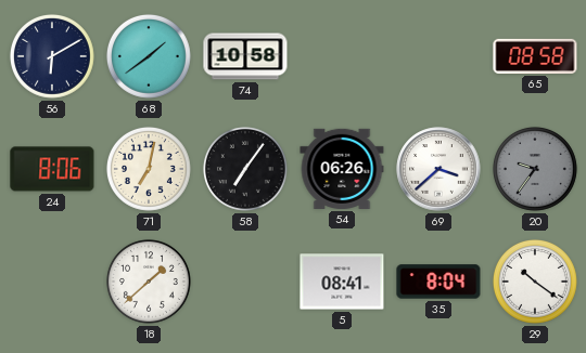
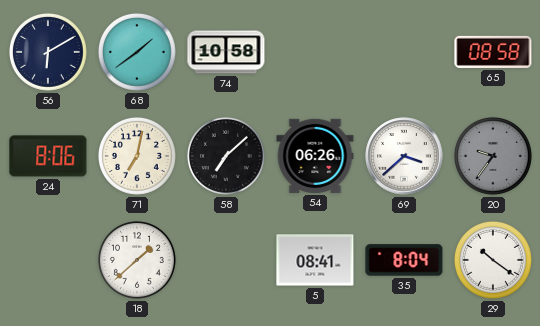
58: 7:06 -> 7:08 (226, 156)
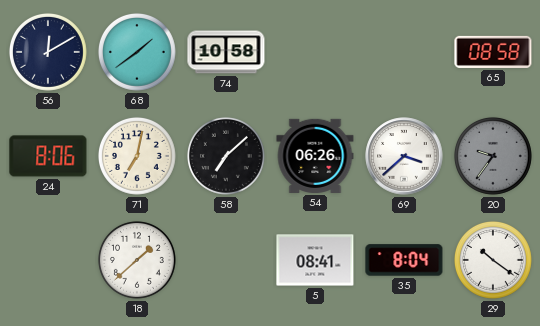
56: 6:10 -> 12:10 (48, 52)
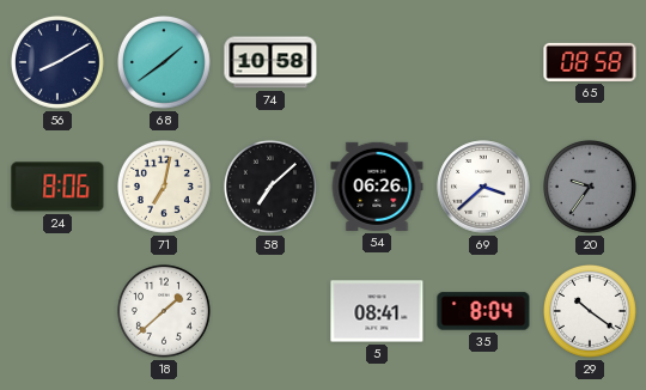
56: 12:10 -> 8:10 (57, 62)
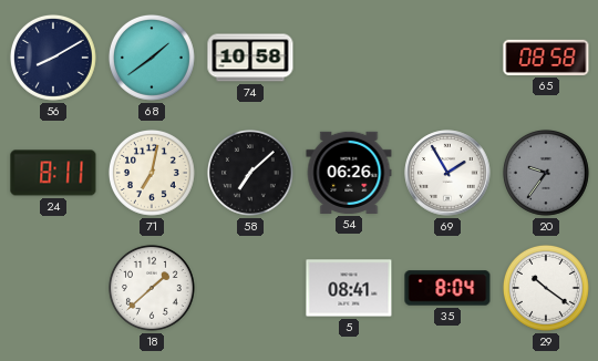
24: 8:06 -> 8:11 (53, 173)
69: 3:38 -> 1:55 (447, 173)
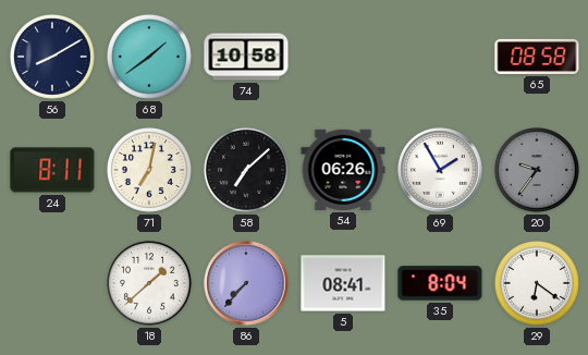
86: none -> 7:37 (246, 283)
29: 10:21 -> 6:21 (537, 283)
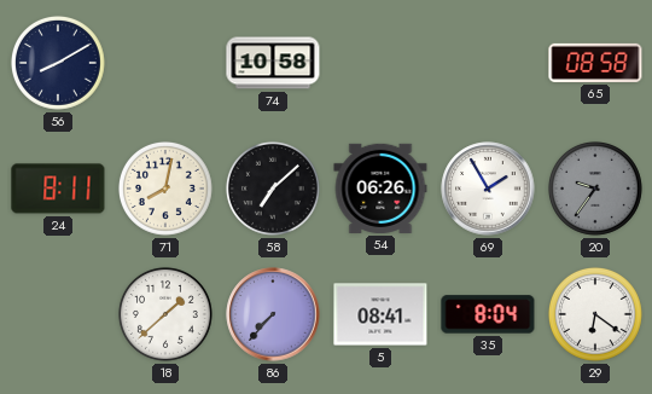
68: 1:39 -> none (149, 57)
71: 7:02 -> 8:02 (165, 189)
